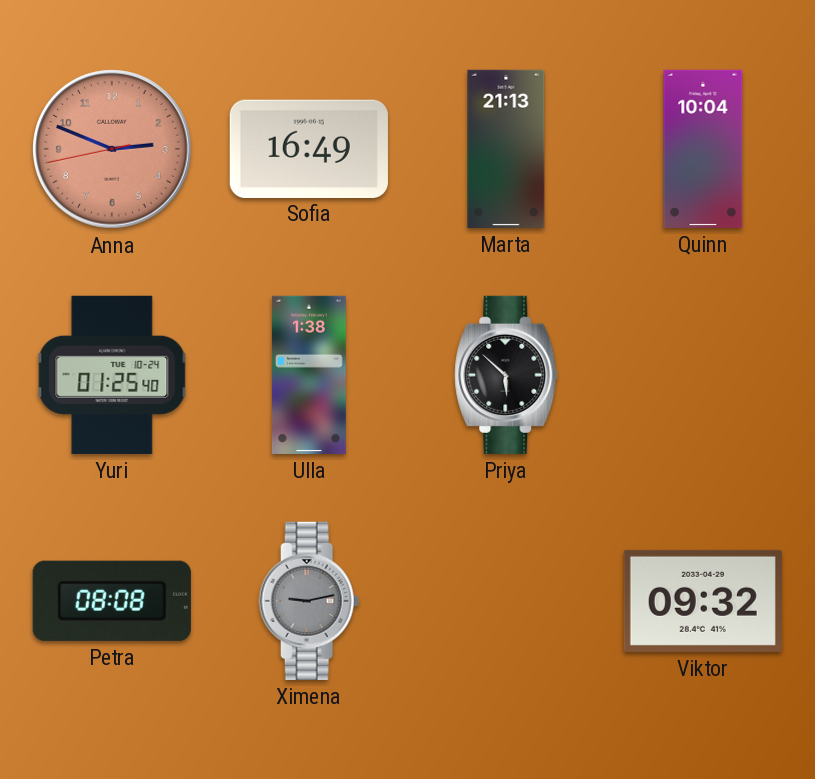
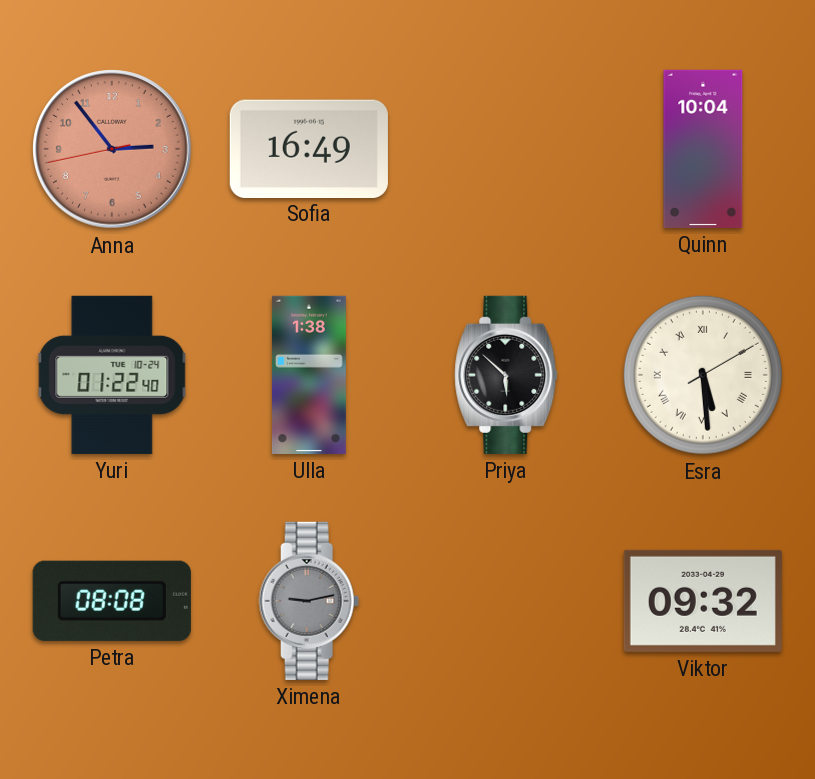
Anna: 2:48 -> 2:53 (112, 149)
Marta: 21:13 -> none (506, 149)
Yuri: 01:25 -> 01:22 (112, 375)
Esra: none -> 5:29 (703, 375)
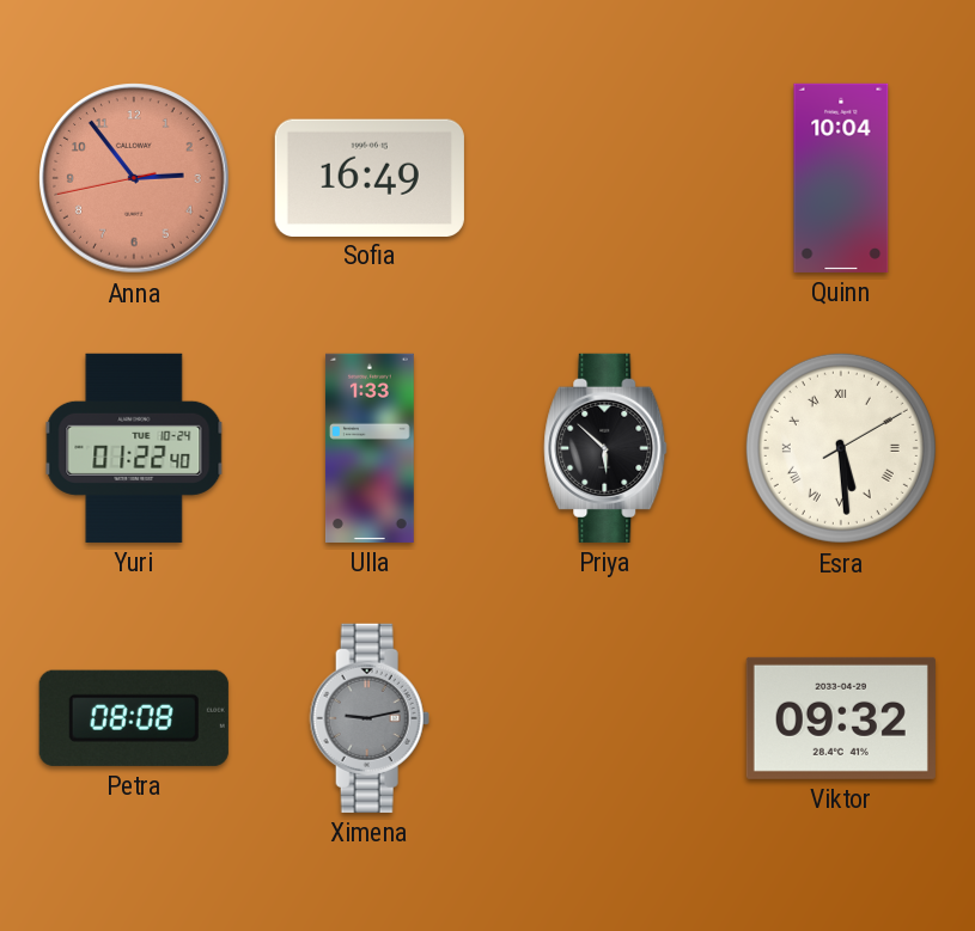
Ulla: 1:38 -> 1:33 (370, 448)
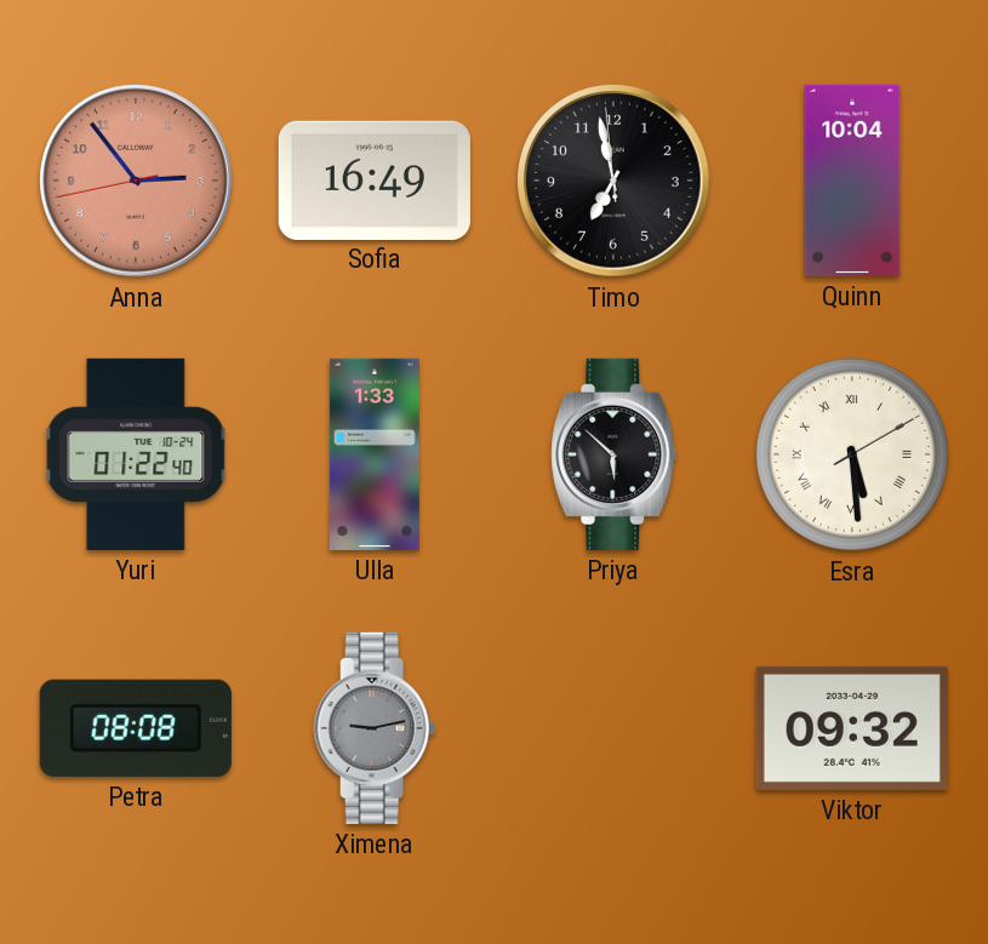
Timo: none -> 6:57 (613, 181)
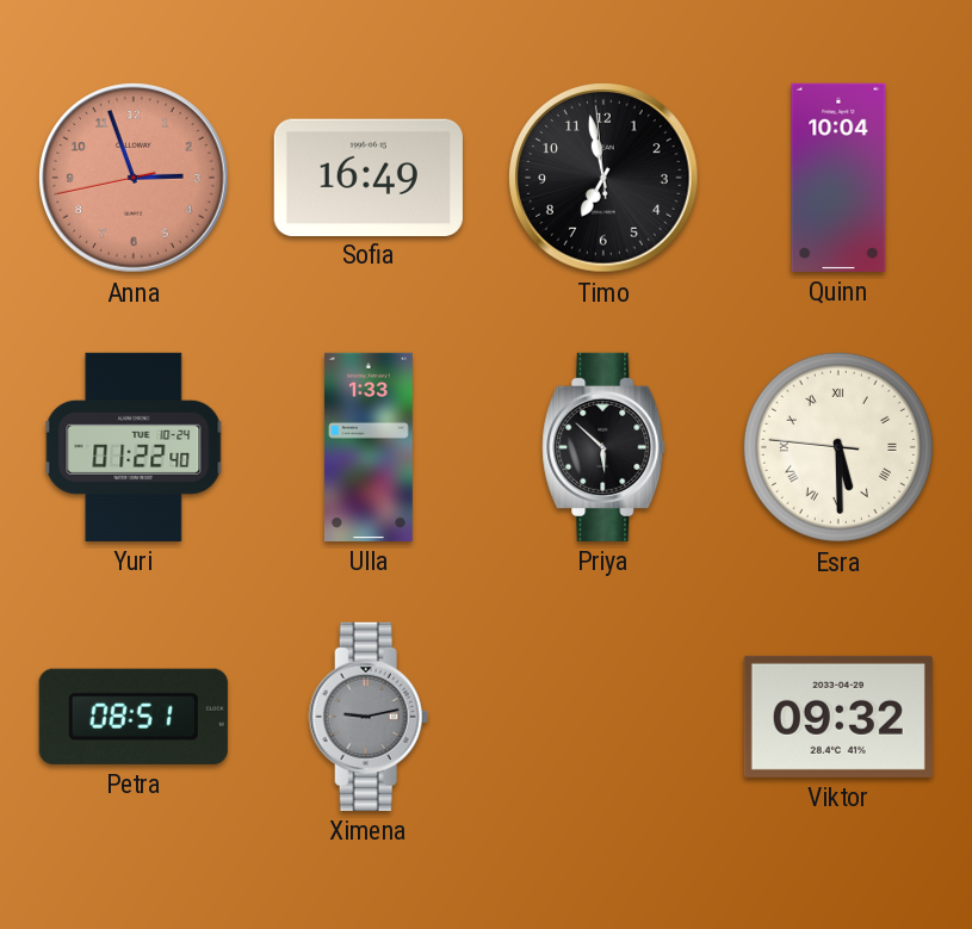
Anna: 2:53 -> 2:56 (134, 178)
Esra: 5:29:10 -> 5:29:46 (838, 447)
Petra: 08:08 -> 08:51 (134, 717)
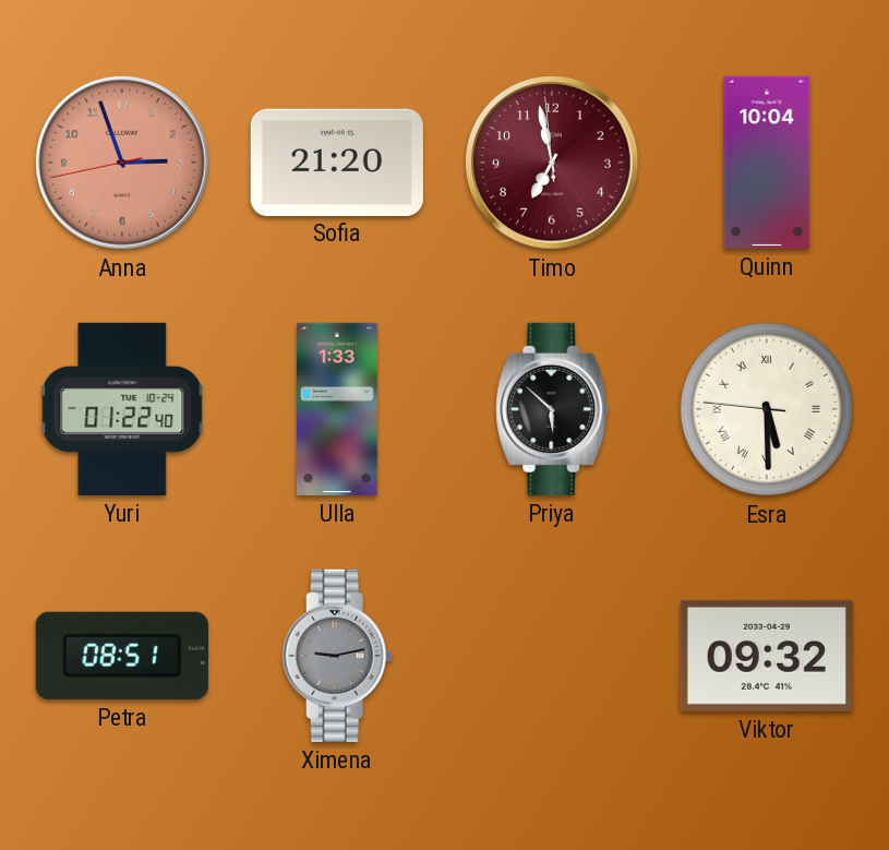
Sofia: 16:49 -> 21:20 (337, 161)
Timo dial: black -> burgundy (552, 163)
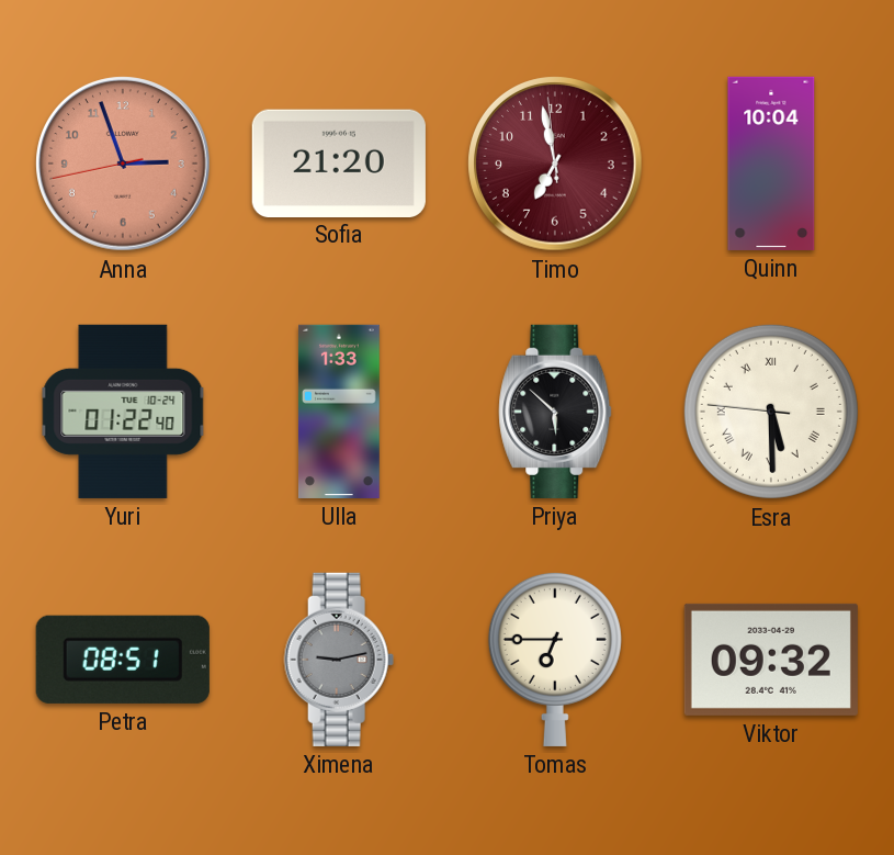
Tomas: none -> 6:45 (555, 659)
